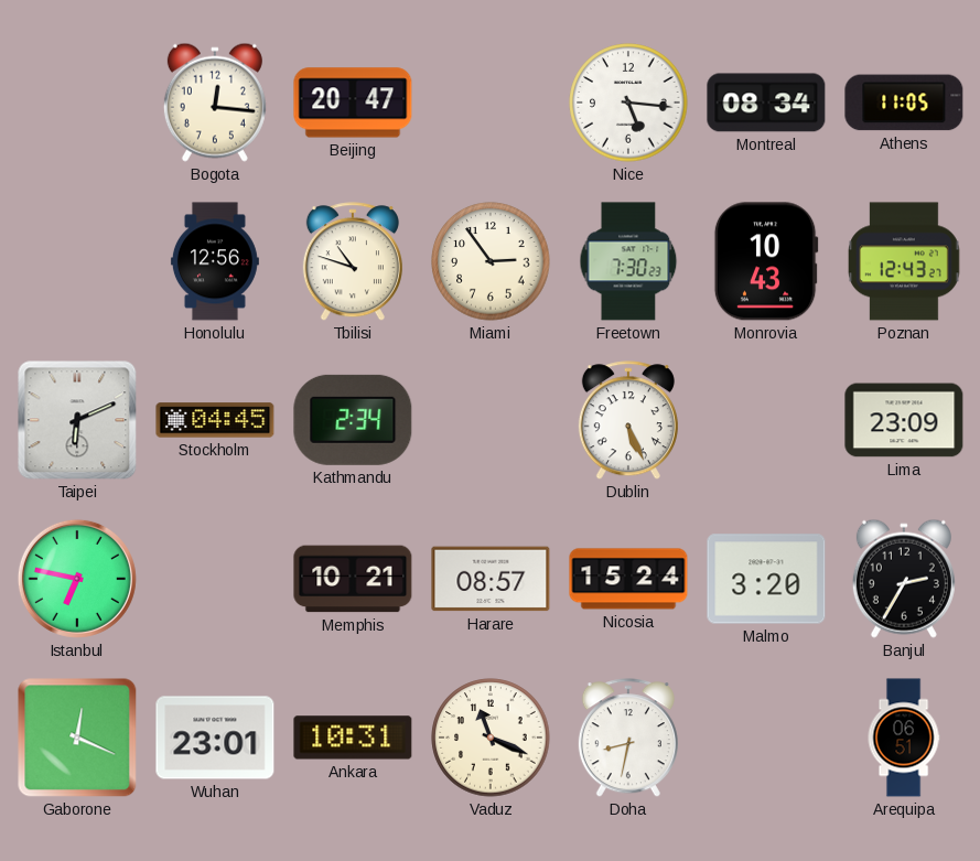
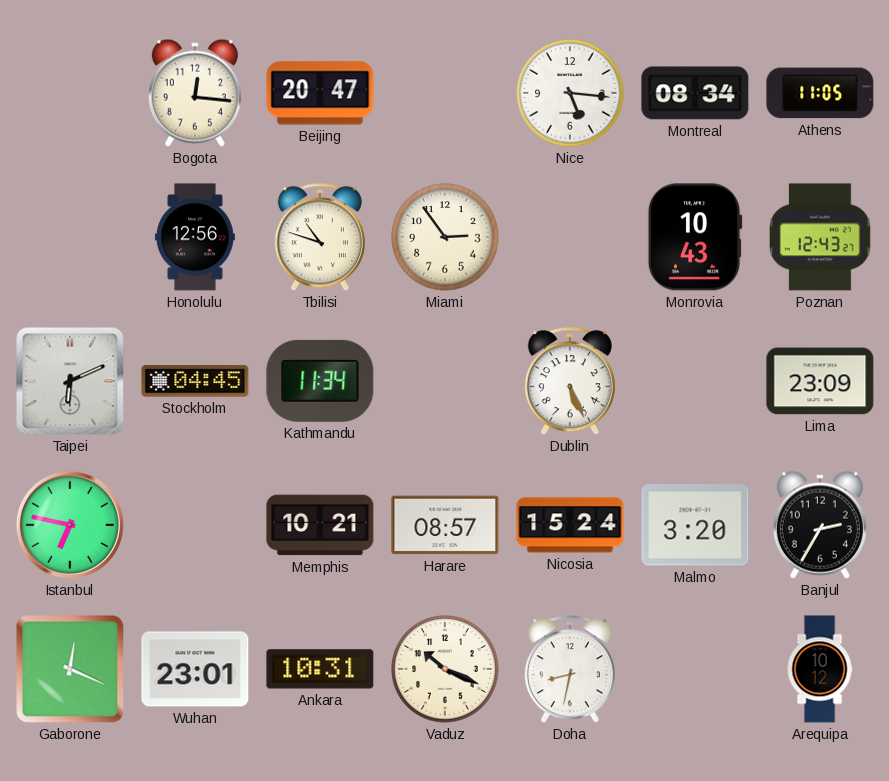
Freetown: 7:30 -> none (628, 261)
Kathmandu: 2:34 -> 11:34 (320, 381)
Vaduz: 11:19 -> 10:19 (445, 669)
Arequipa: 06:51 -> 10:12 (820, 669)
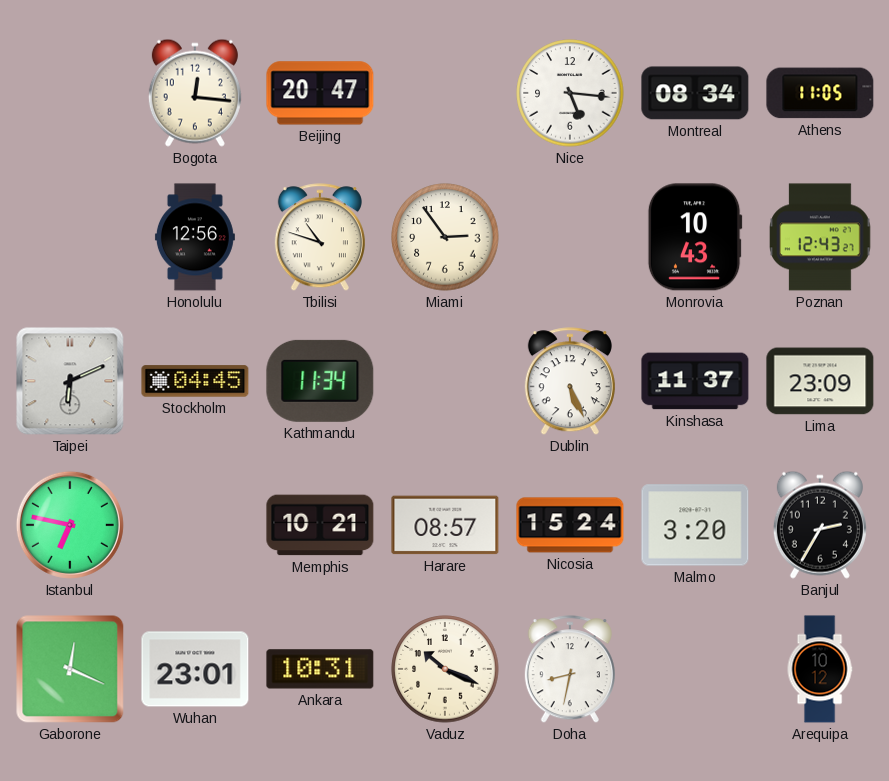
Kinshasa: none -> 11:37 (695, 381)
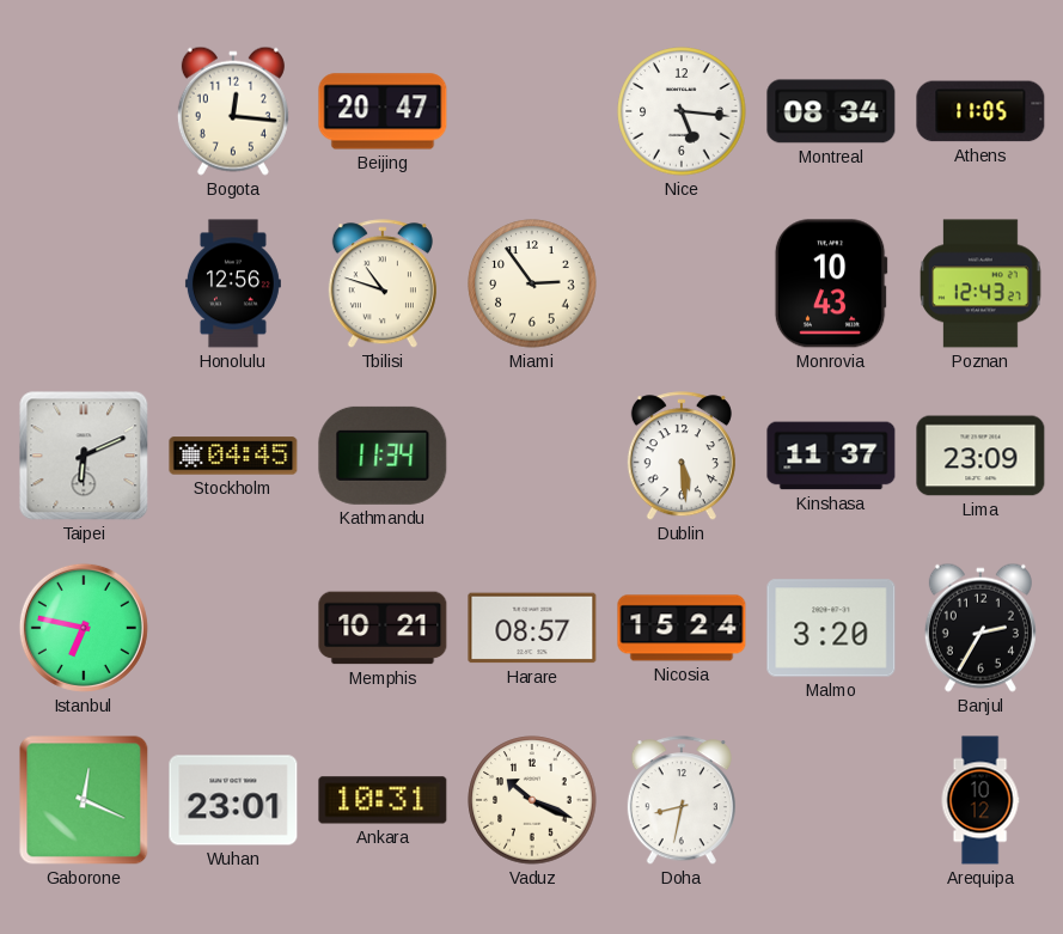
Dublin: 5:26 -> 5:29 (682, 457)
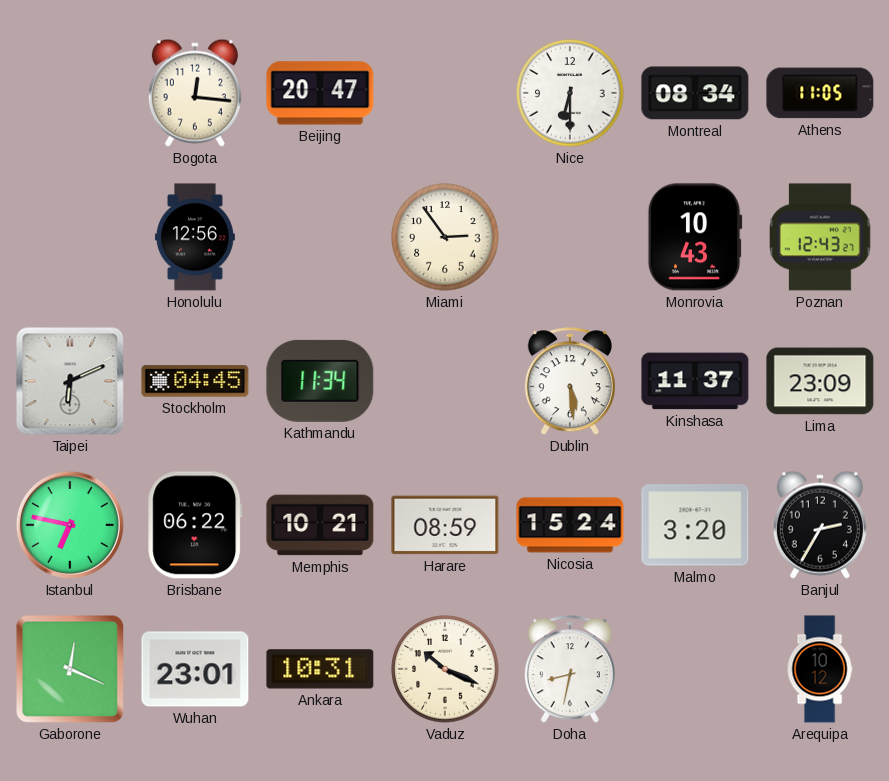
Nice: 5:16 -> 6:30 (570, 93)
Tbilisi: 10:48 -> none (383, 285)
Brisbane: none -> 06:22 (195, 525)
Harare: 08:57 -> 08:59 (445, 525)
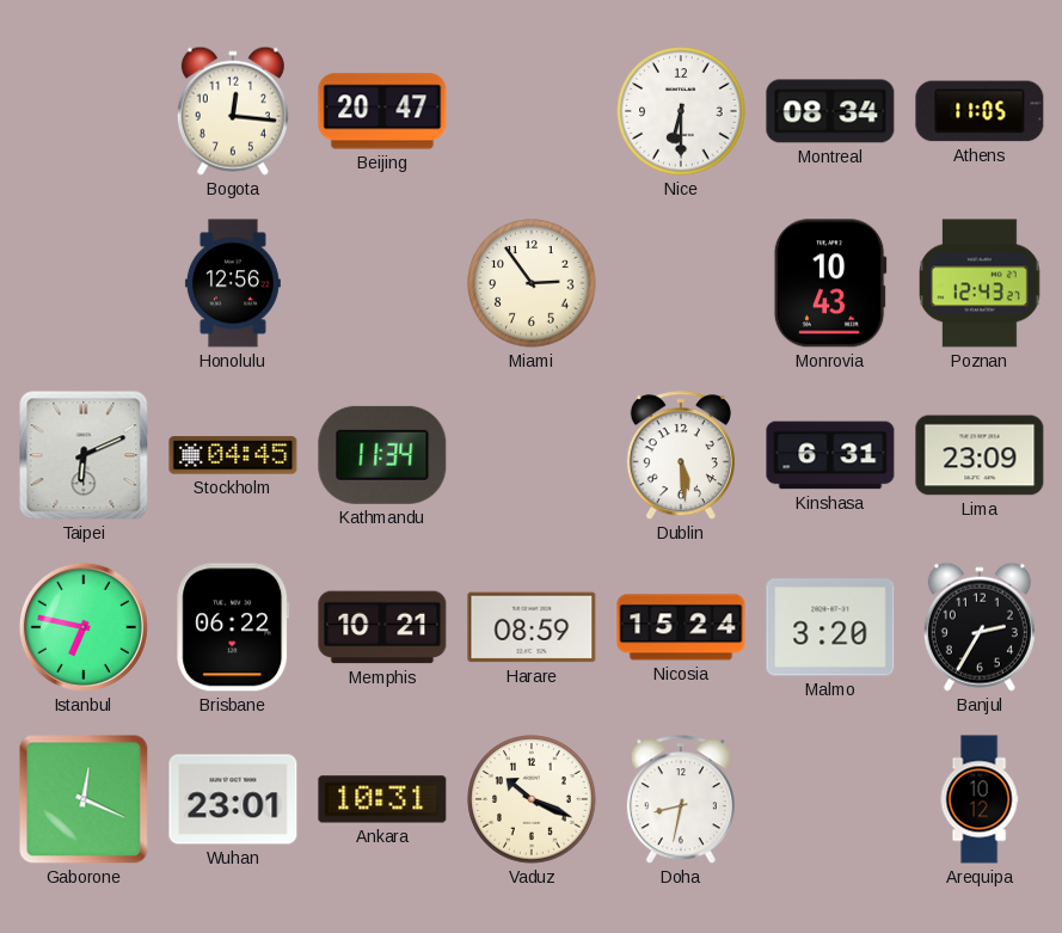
Kinshasa: 11:37 -> 6:31 (830, 455)
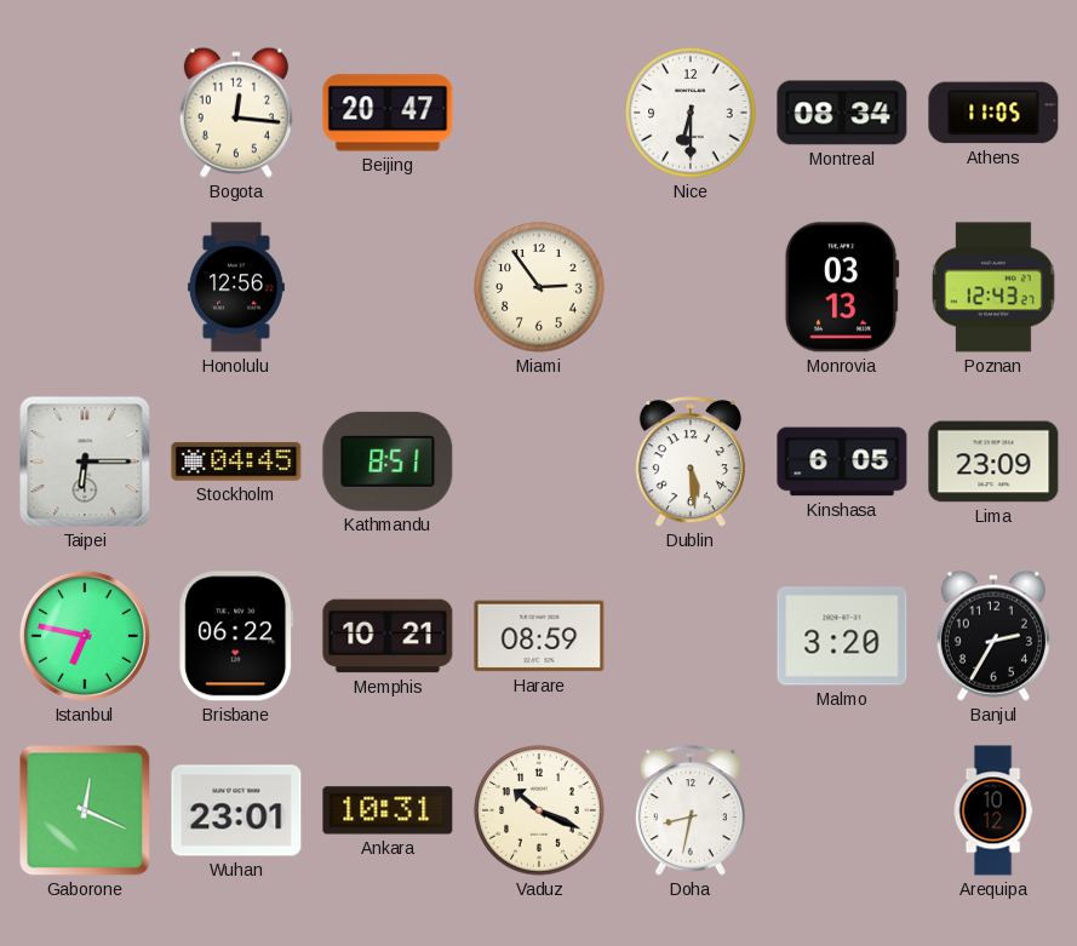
Monrovia: 10:43 -> 03:13 (842, 287)
Taipei: 6:11 -> 6:15 (85, 461)
Kathmandu: 11:34 -> 8:51 (388, 461)
Kinshasa: 6:31 -> 6:05 (842, 461)
Nicosia: 15:24 -> none (681, 627)
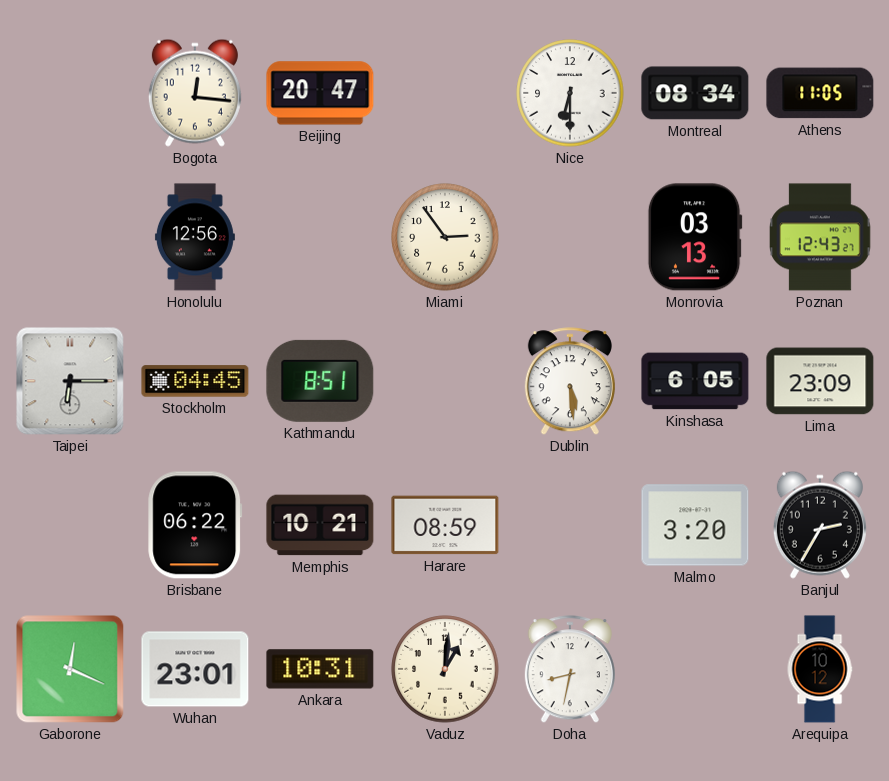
Istanbul: 6:47 -> none (85, 636)
Vaduz: 10:19 -> 1:01 (445, 669)
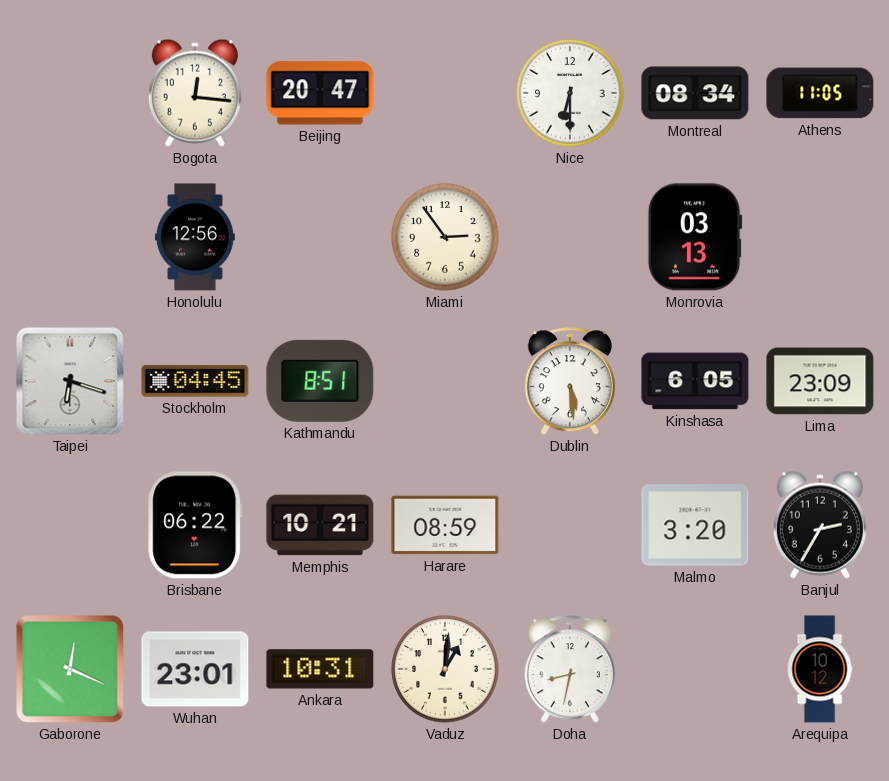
Poznan: 12:43 -> none (821, 237)
Taipei: 6:15 -> 6:18 (70, 381)
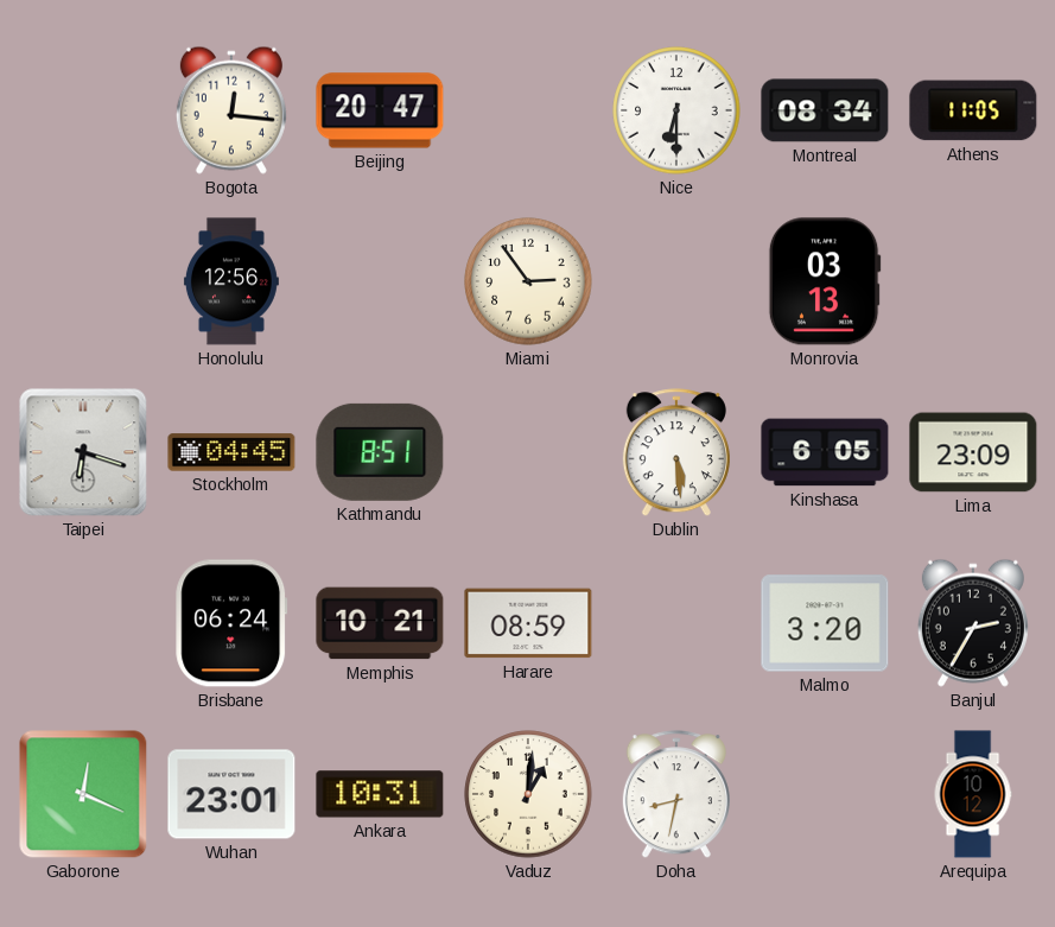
Brisbane: 06:22 -> 06:24 (231, 623)
